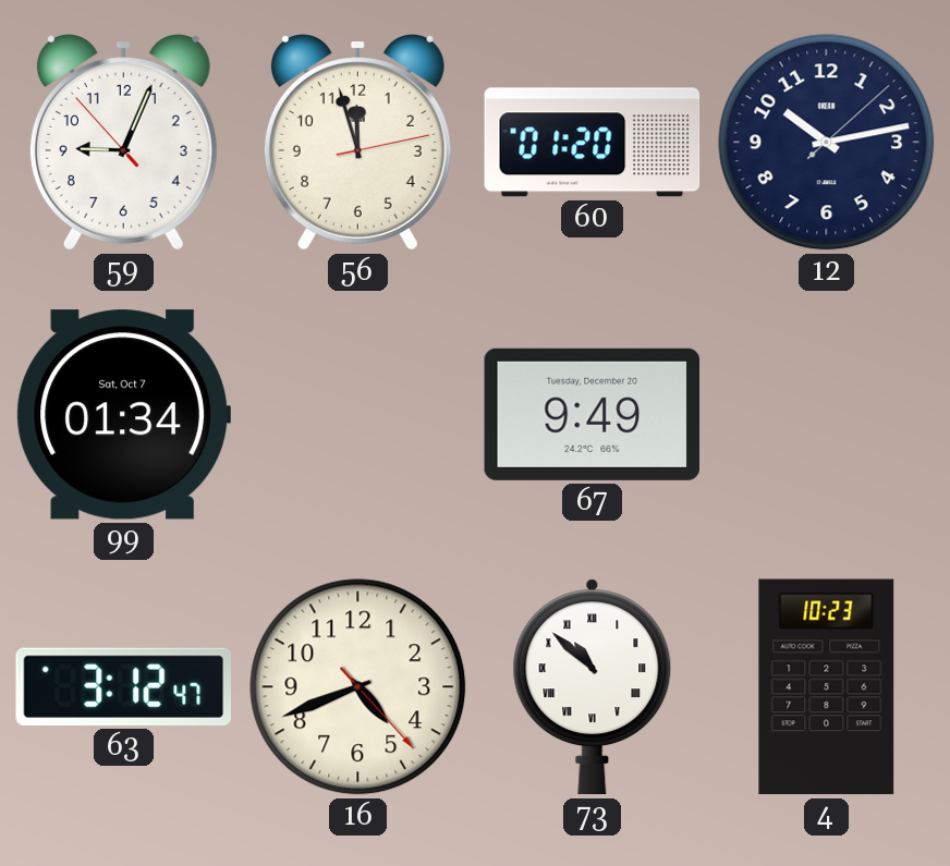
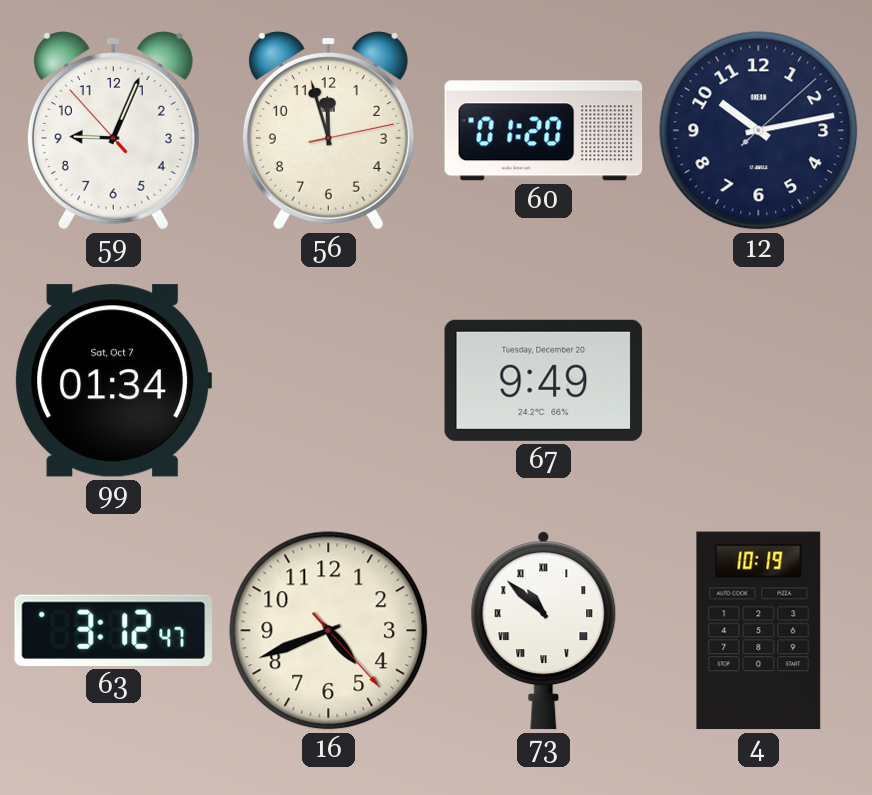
4: 10:23 -> 10:19 (759, 631)
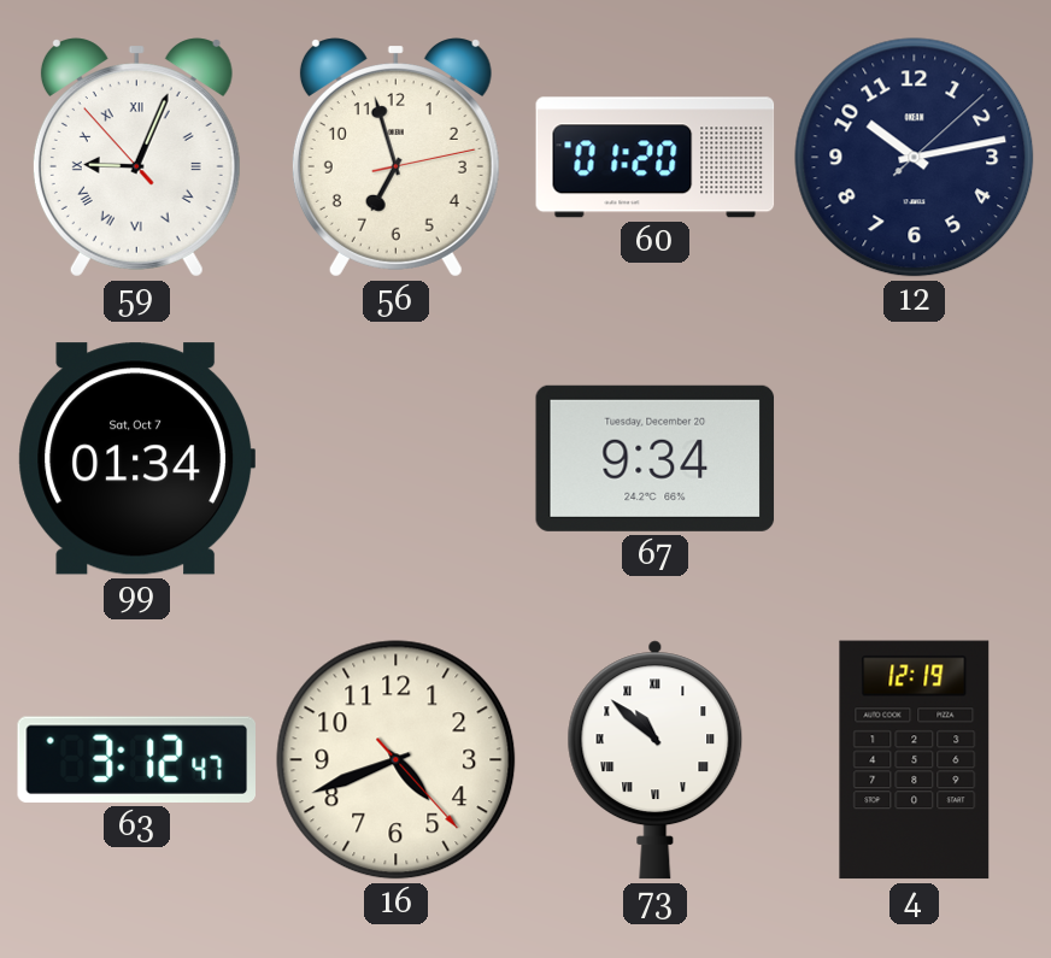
59 numerals: Arabic -> Roman (136, 158)
56: 11:57 -> 6:57 (395, 158)
67: 9:49 -> 9:34 (656, 458)
4: 10:19 -> 12:19 (915, 760)
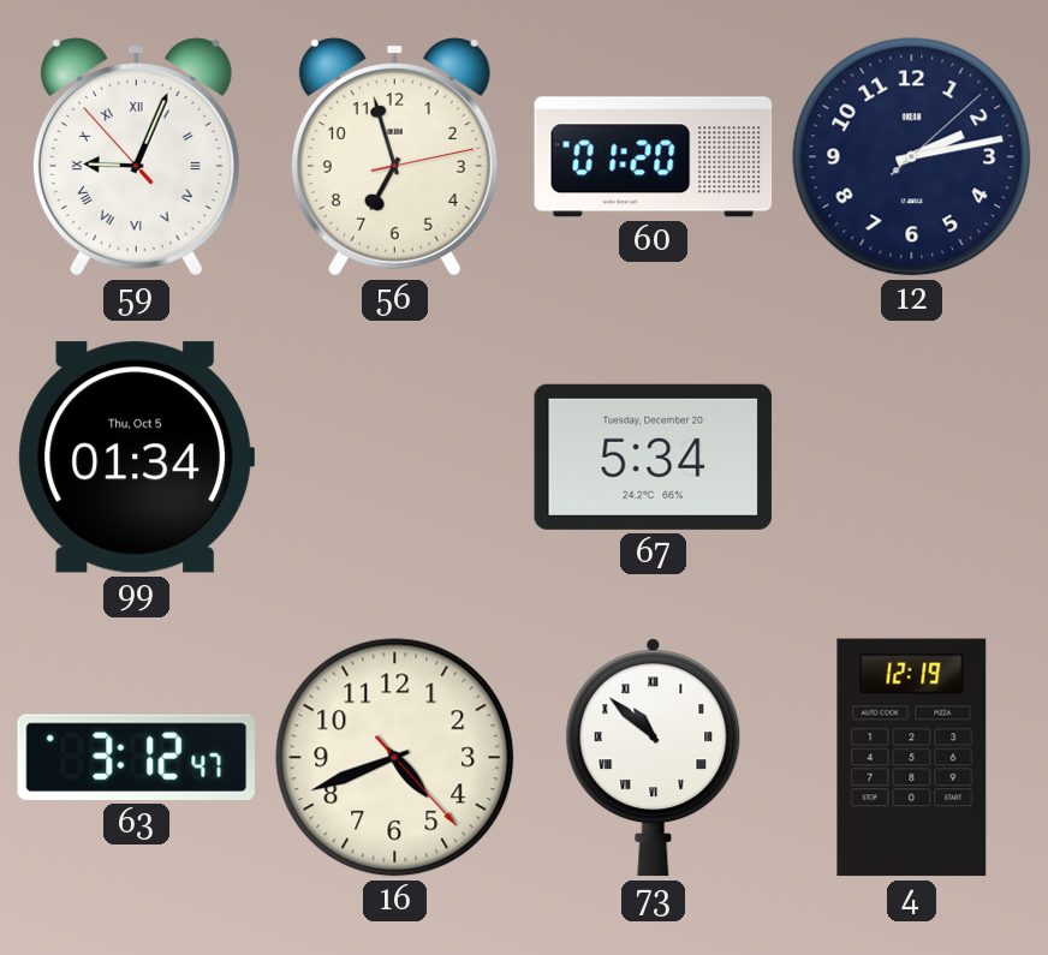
12: 10:13 -> 2:13 (912, 157)
99 date: Sat, Oct 7 -> Thu, Oct 5 (136, 458)
67: 9:34 -> 5:34 (654, 456)
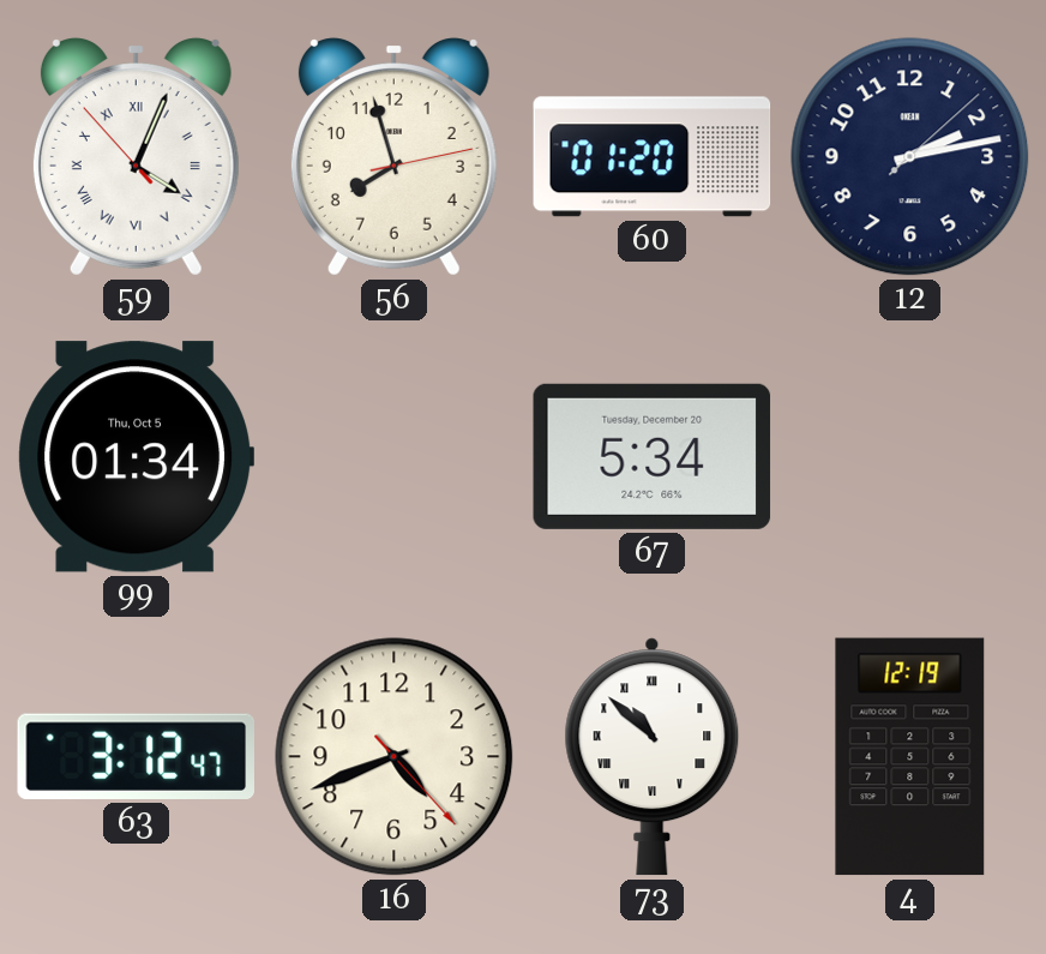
59: 9:03 -> 4:03 (136, 157)
56: 6:57 -> 7:57 (393, 157)
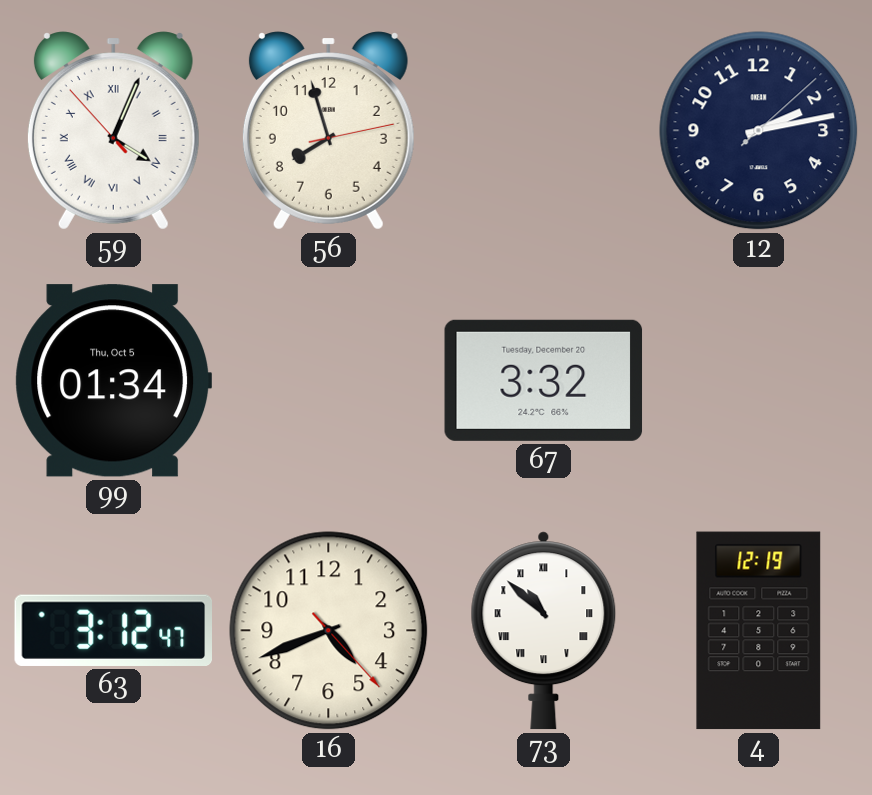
60: 01:20 -> none (653, 157)
67: 5:34 -> 3:32 (544, 380)
